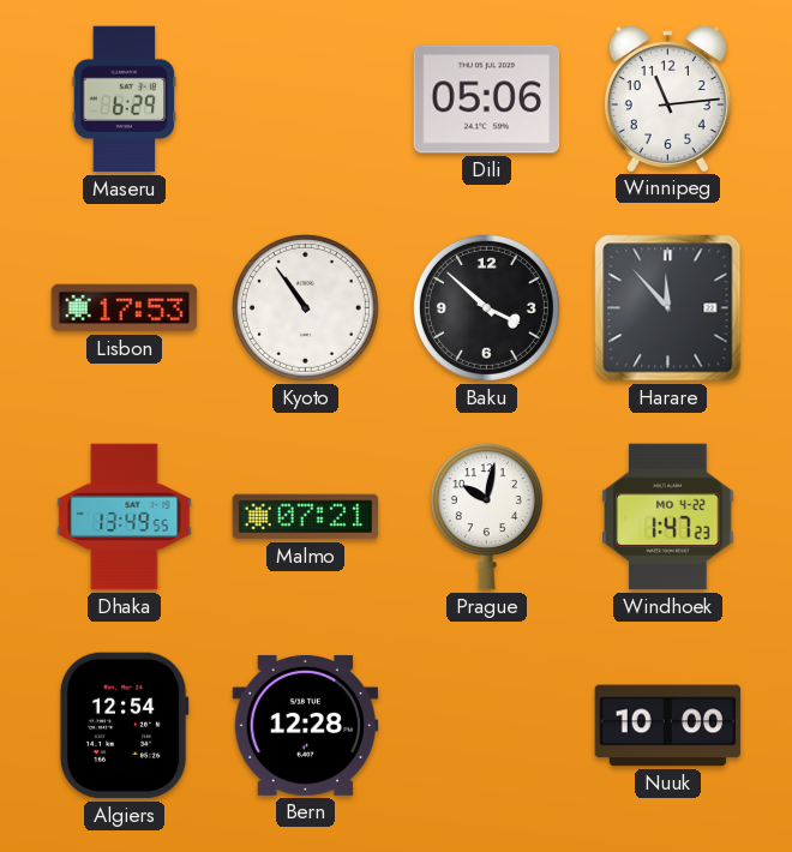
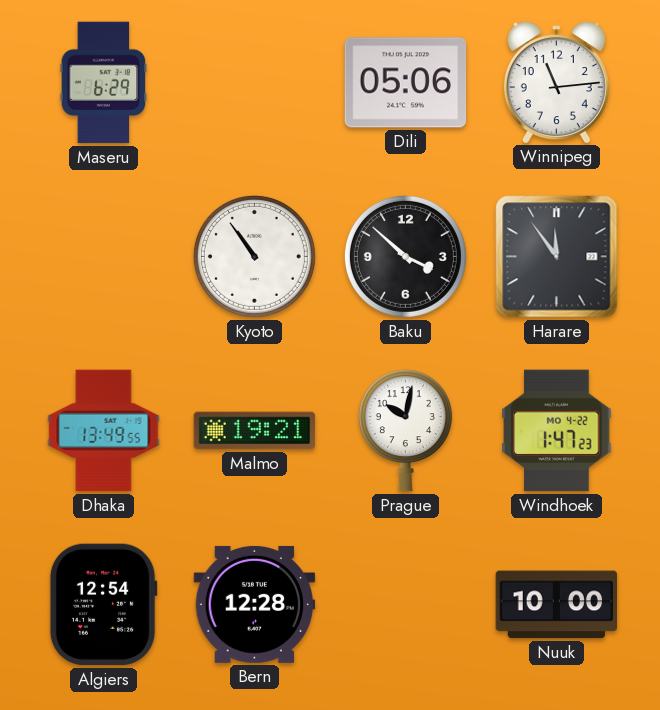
Lisbon: 17:53 -> none (125, 308)
Harare: 11:53 -> 11:54 (557, 257)
Malmo: 07:21 -> 19:21 (255, 431)
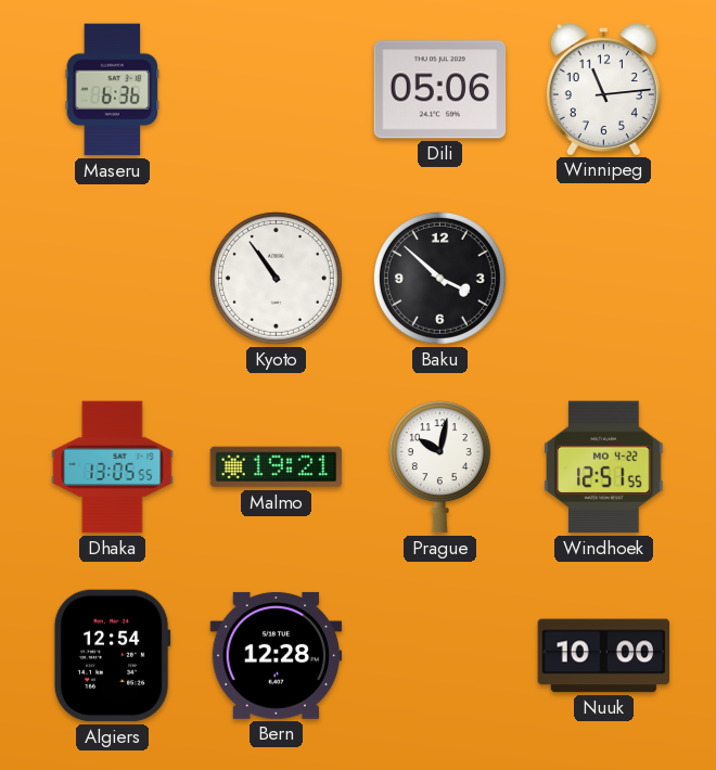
Maseru: 6:29 -> 6:36 (113, 90)
Harare: 11:54 -> none (557, 257)
Dhaka: 13:49 -> 13:05 (113, 467)
Windhoek: 1:47 -> 12:51 (604, 467)
